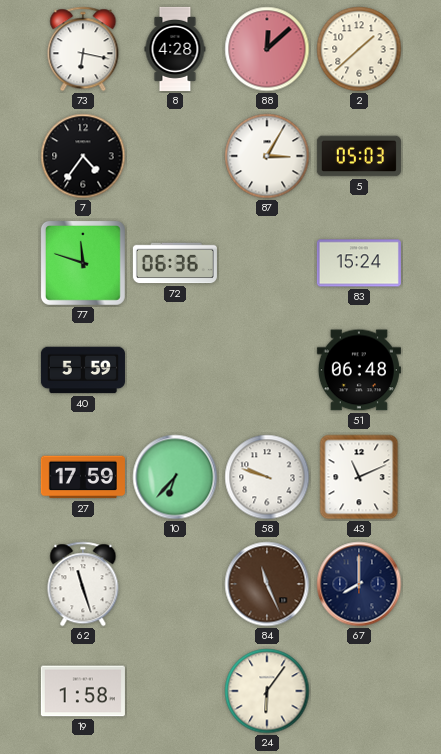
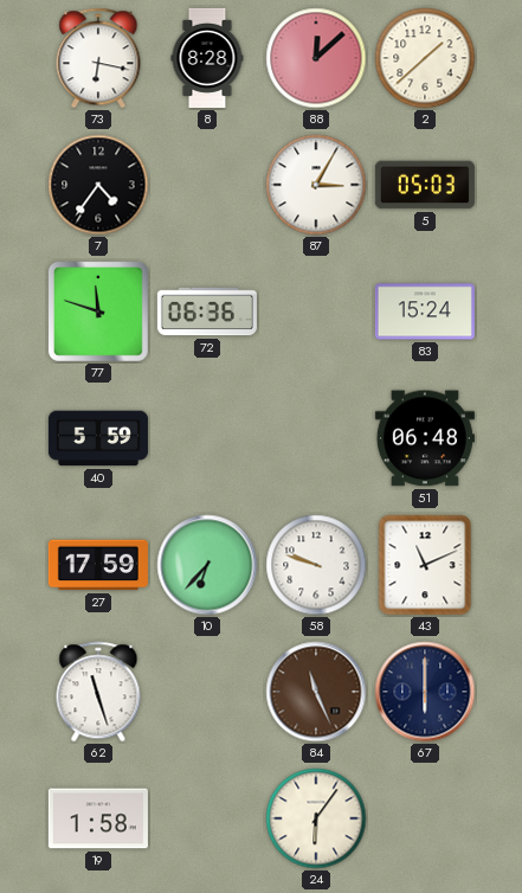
8: 4:28 -> 8:28 (207, 58)
67: 8:00 -> 6:00 (425, 692)
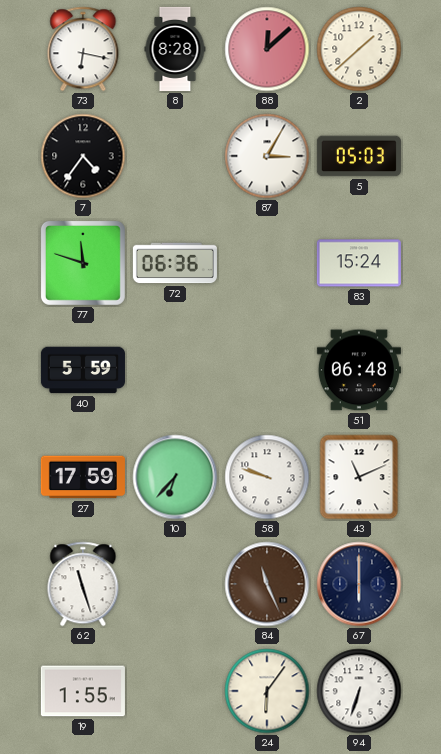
19: 1:58 -> 1:55 (83, 691)
94: none -> 6:33 (359, 691)
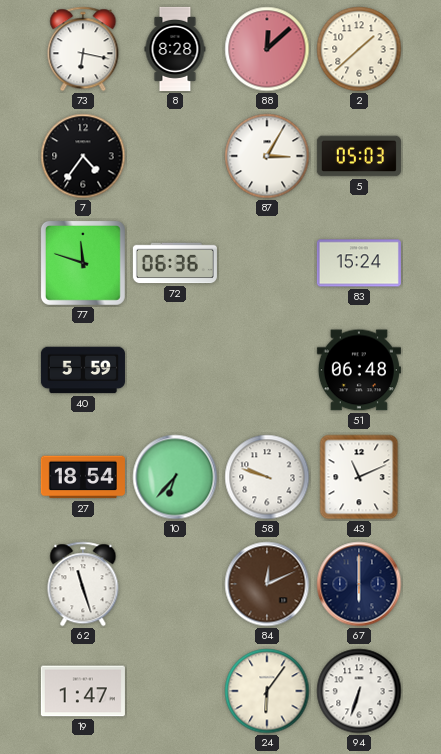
27: 17:59 -> 18:54 (83, 477)
84: 11:26 -> 12:11 (267, 584)
19: 1:55 -> 1:47 (83, 691)
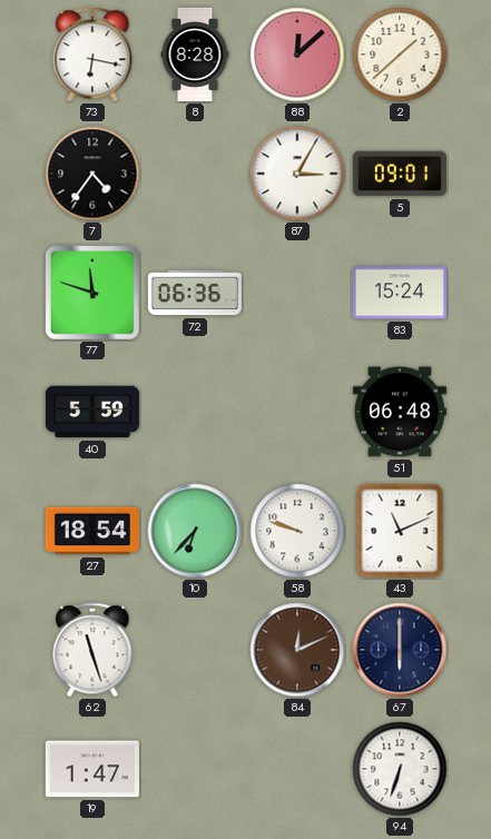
5: 05:03 -> 09:01 (400, 174)
24: 6:06 -> none (267, 691)
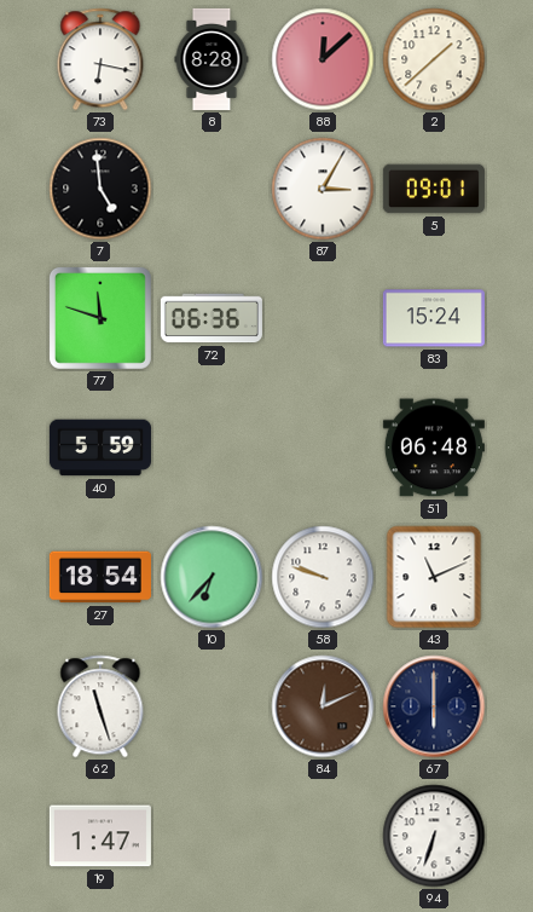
7: 4:36 -> 4:59 (100, 189)
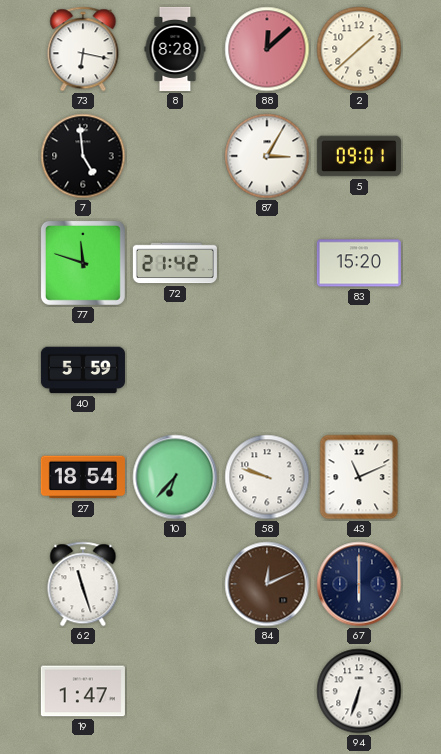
72: 06:36 -> 21:42 (175, 263)
83: 15:24 -> 15:20 (359, 263)
51: 06:48 -> none (434, 448)
